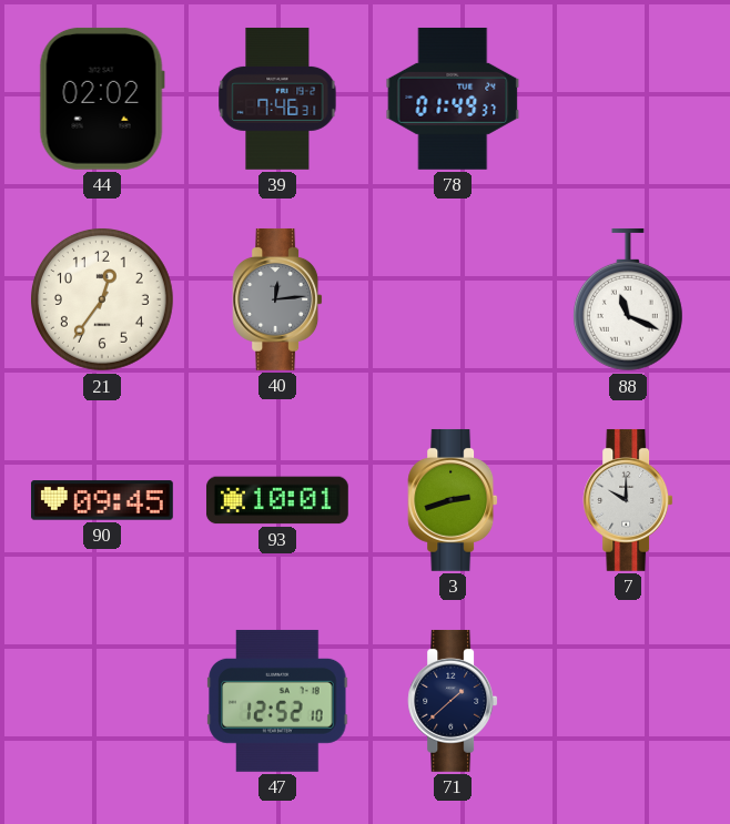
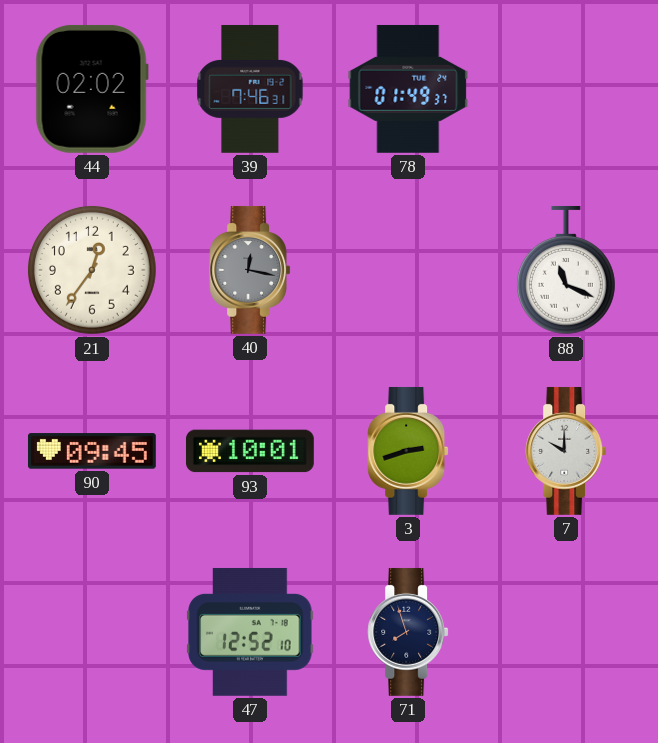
40: 12:14 -> 12:17 (250, 270)
71: 1:38 -> 7:57 (408, 632)
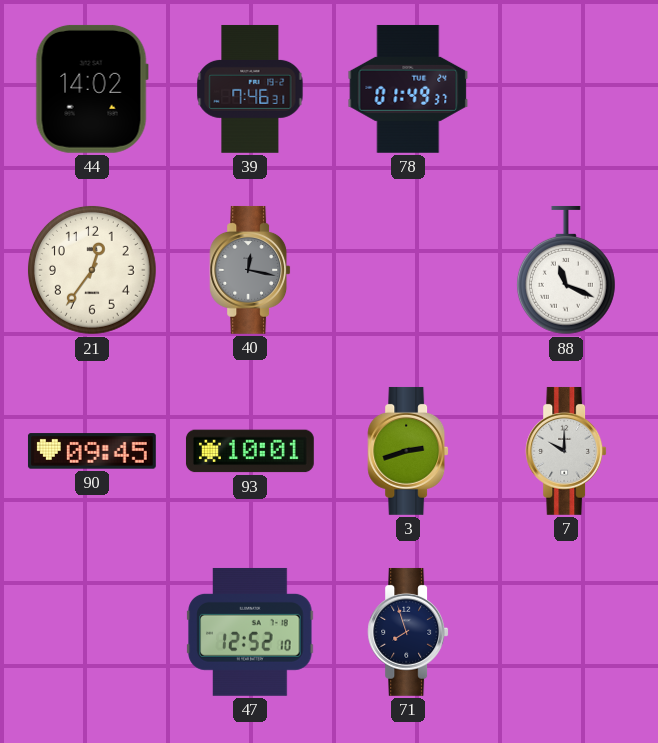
44: 02:02 -> 14:02 (92, 89)
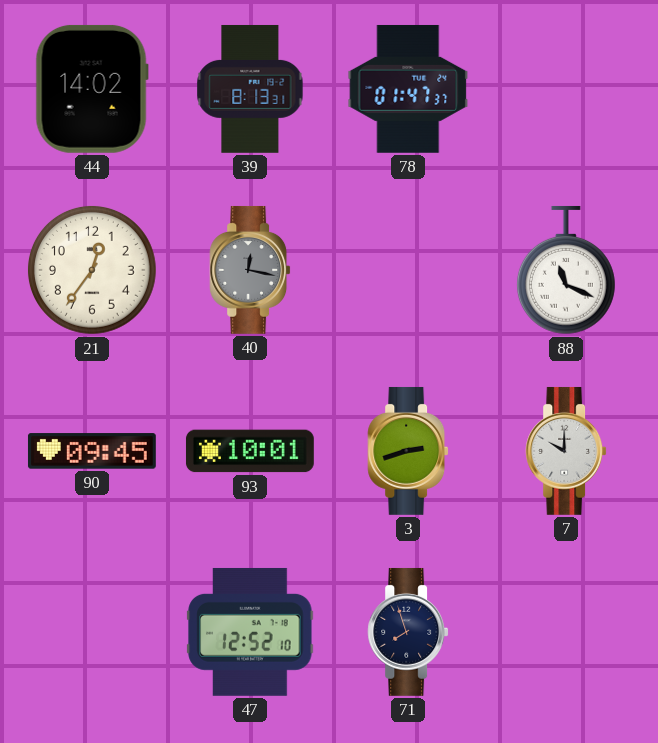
39: 7:46 -> 8:13 (250, 89)
78: 01:49 -> 01:47 (408, 89)
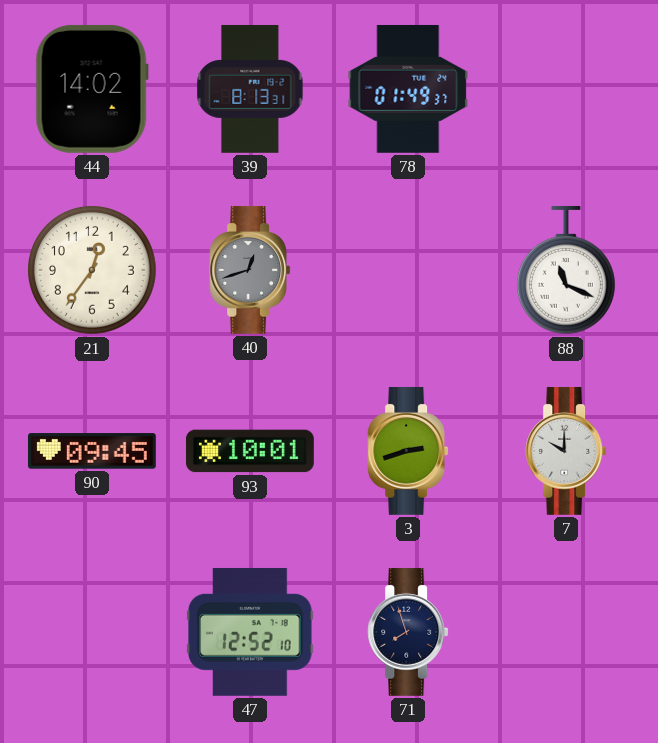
78: 01:47 -> 01:49 (408, 89)
40: 12:17 -> 12:42 (250, 270)
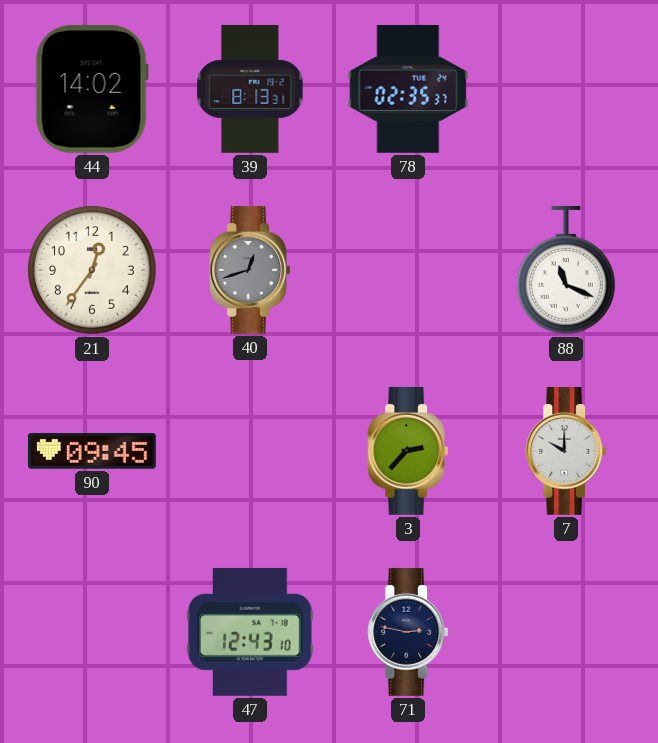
78: 01:49 -> 02:35 (408, 89)
93: 10:01 -> none (250, 451)
3: 2:42 -> 2:37 (408, 451)
47: 12:52 -> 12:43 (250, 632)
71: 7:57 -> 2:47 (408, 632)
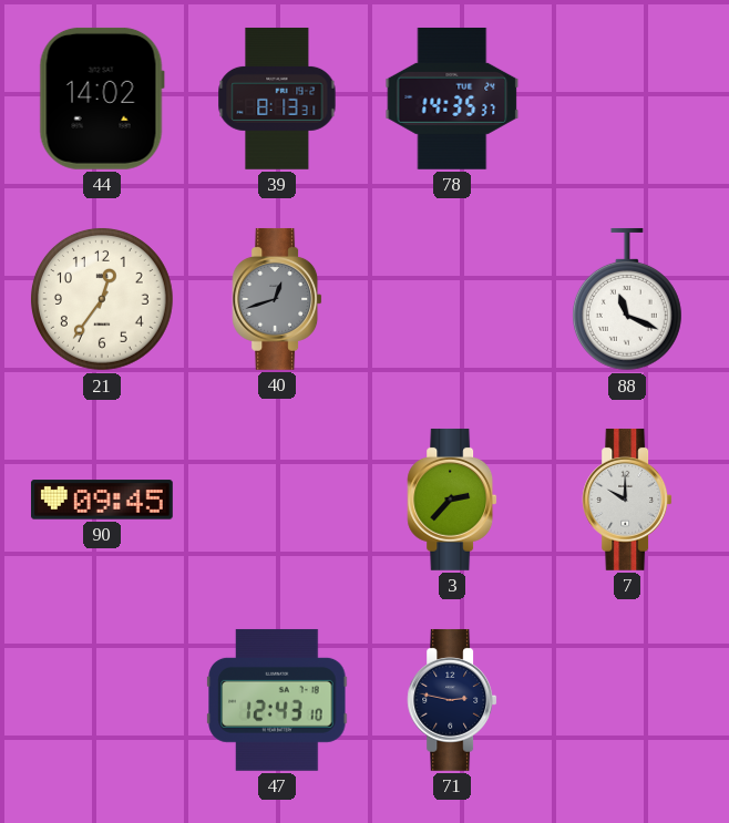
78: 02:35 -> 14:35 (452, 99)
